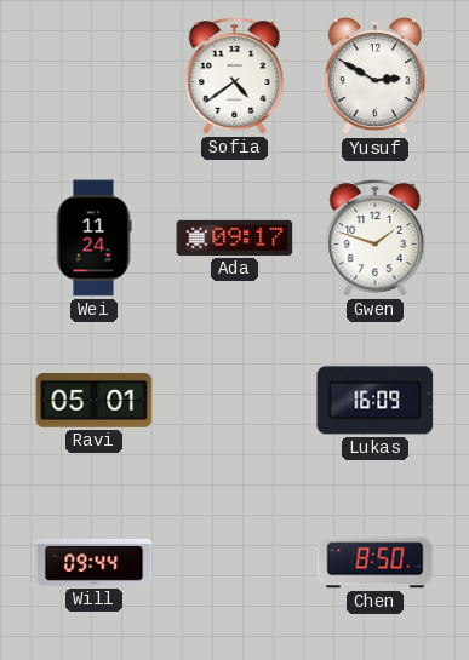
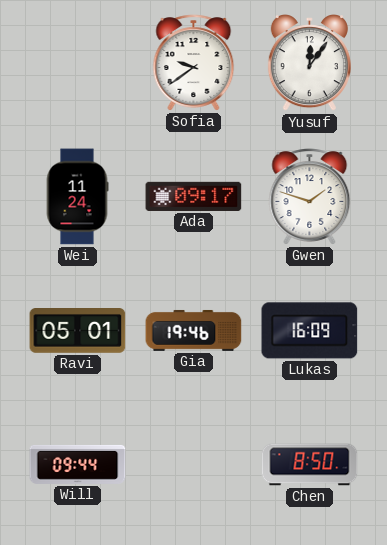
Sofia: 4:39 -> 9:39 (194, 63)
Yusuf: 2:50 -> 12:06 (309, 64)
Gia: none -> 19:46 (194, 330)
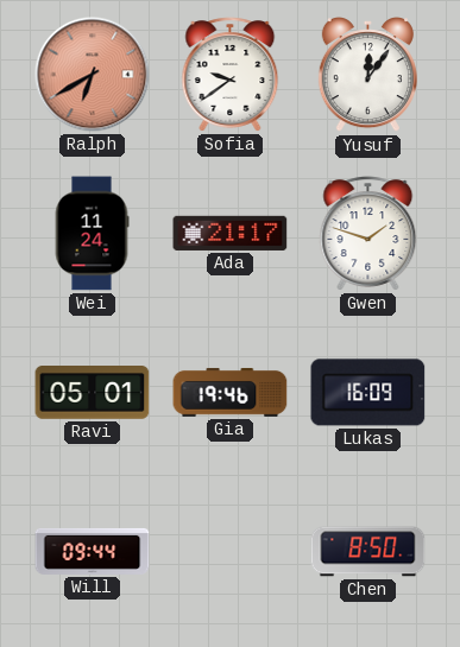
Ralph: none -> 6:40 (93, 75)
Ada: 09:17 -> 21:17 (231, 233)
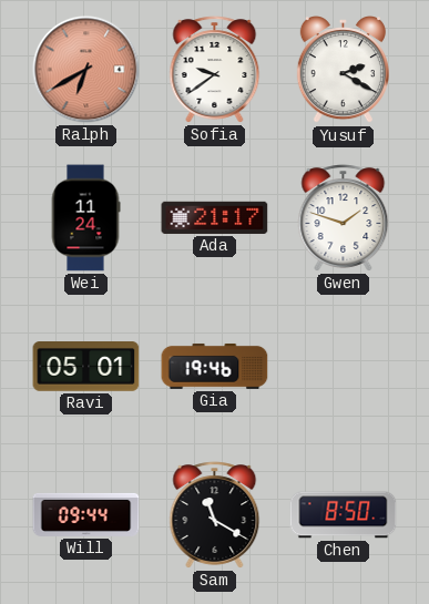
Yusuf: 12:06 -> 2:20 (343, 71)
Lukas: 16:09 -> none (368, 393)
Sam: none -> 11:20 (215, 515)
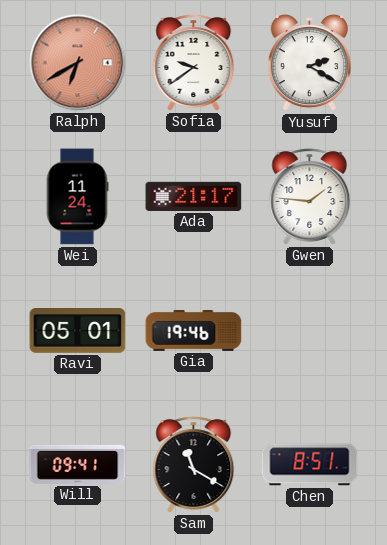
Gwen: 1:48 -> 1:46 (310, 197)
Will: 09:44 -> 09:41 (78, 464)
Chen: 8:50 -> 8:51 (310, 465)
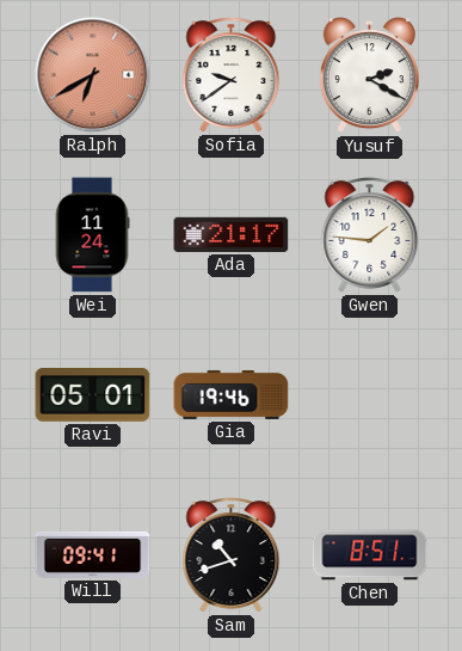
Sam: 11:20 -> 10:42 (232, 555)
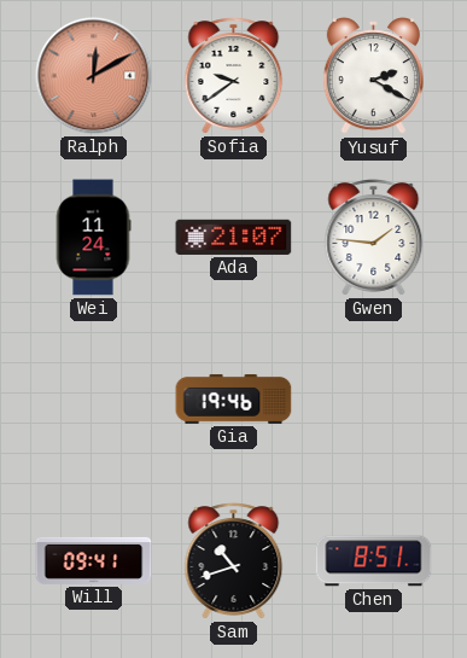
Ralph: 6:40 -> 12:10 (94, 76)
Ada: 21:17 -> 21:07 (234, 237)
Ravi: 05:01 -> none (93, 395)
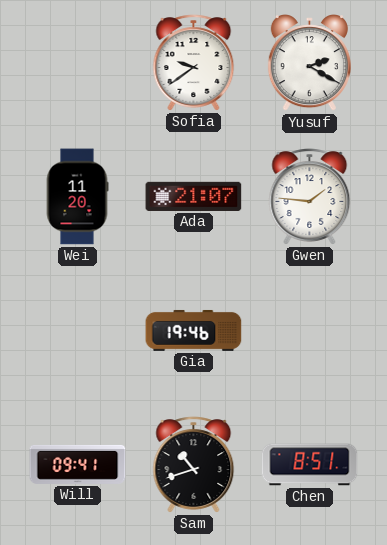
Ralph: 12:10 -> none (94, 76)
Wei: 11:24 -> 11:20 (77, 197)
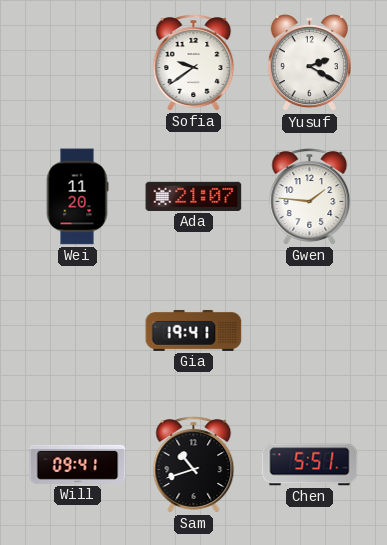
Gia: 19:46 -> 19:41 (194, 330)
Chen: 8:51 -> 5:51 (310, 465)
